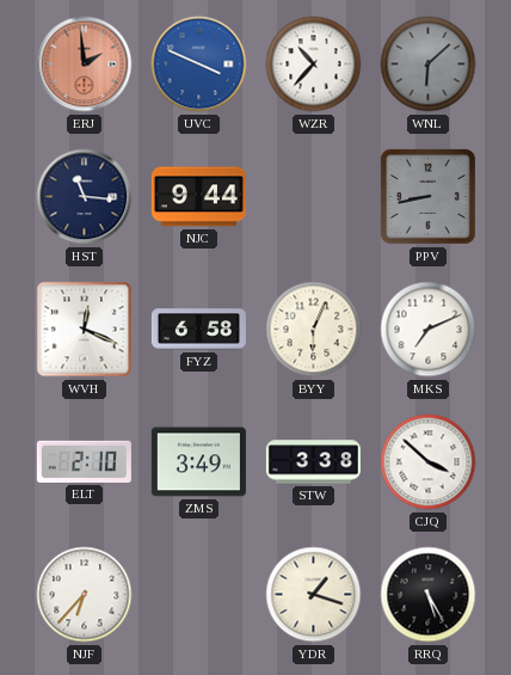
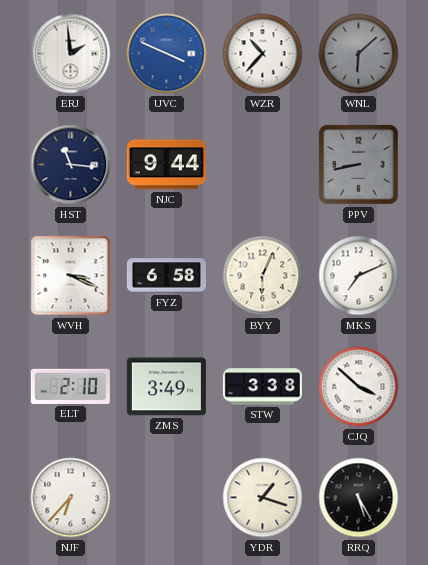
ERJ dial: salmon -> white (71, 54)
WVH: 12:19 -> 3:19 (71, 276)
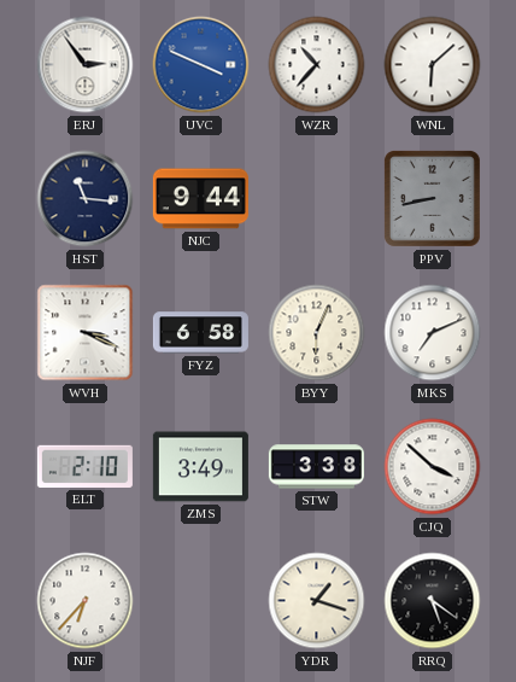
ERJ: 1:59 -> 2:54 (86, 65)
WNL dial: grey -> white (433, 65)
RRQ: 5:25 -> 5:21 (433, 601)
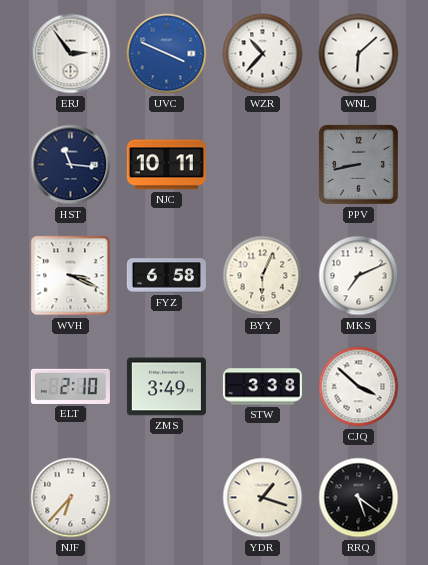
NJC: 9:44 -> 10:11 (166, 165)
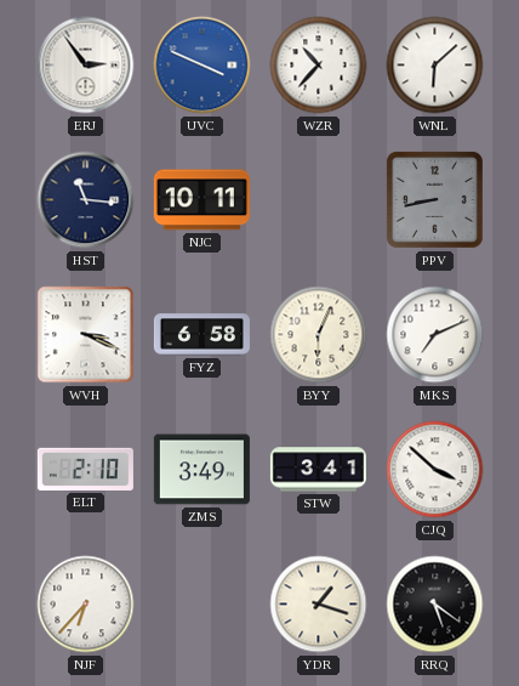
STW: 3:38 -> 3:41 (318, 470)
